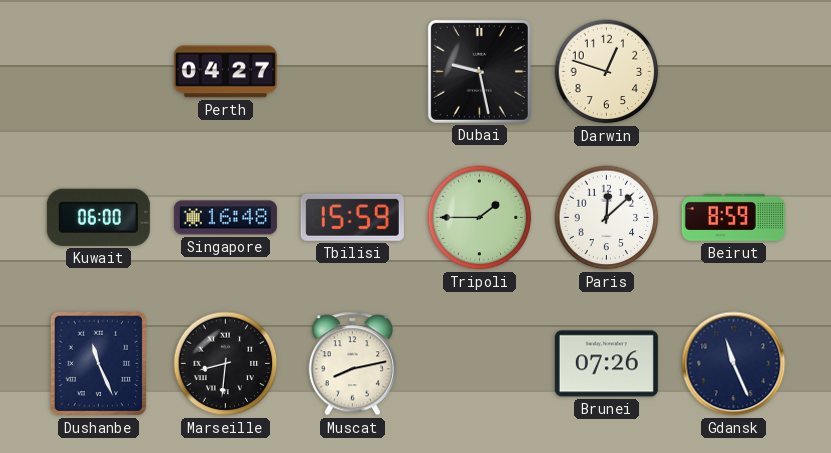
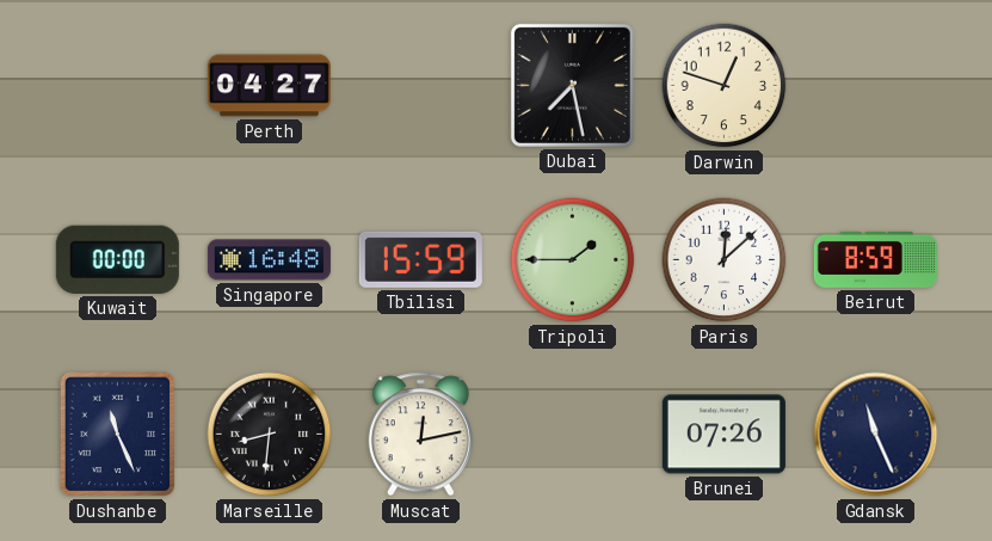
Dubai: 9:28 -> 7:28 (572, 85)
Kuwait: 06:00 -> 00:00 (117, 259)
Muscat: 8:13 -> 12:13 (420, 435)
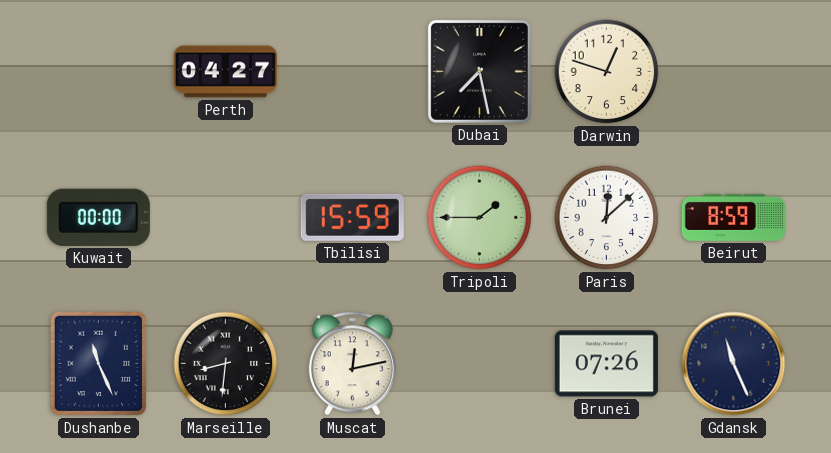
Singapore: 16:48 -> none (269, 260)
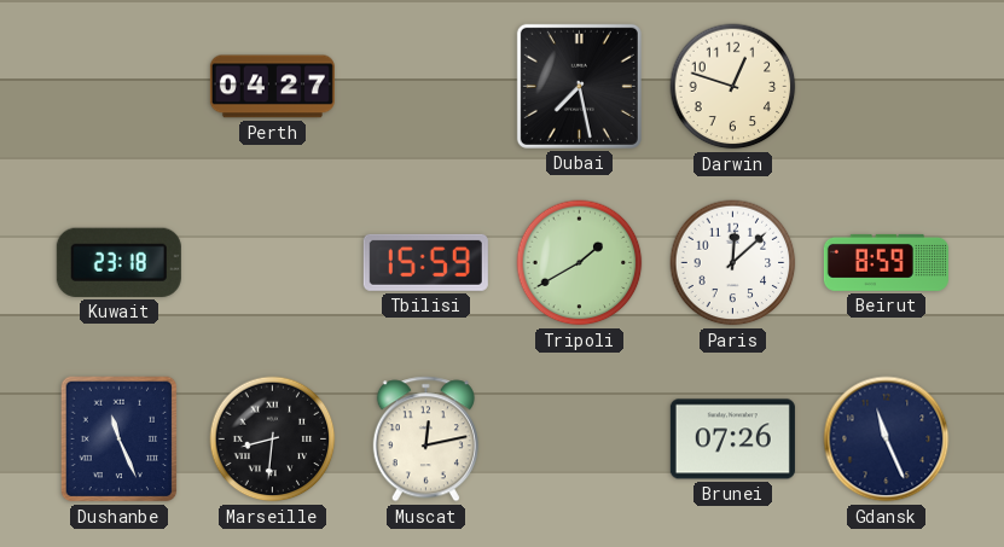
Kuwait: 00:00 -> 23:18 (118, 262)
Tripoli: 1:45 -> 1:40 (580, 263)
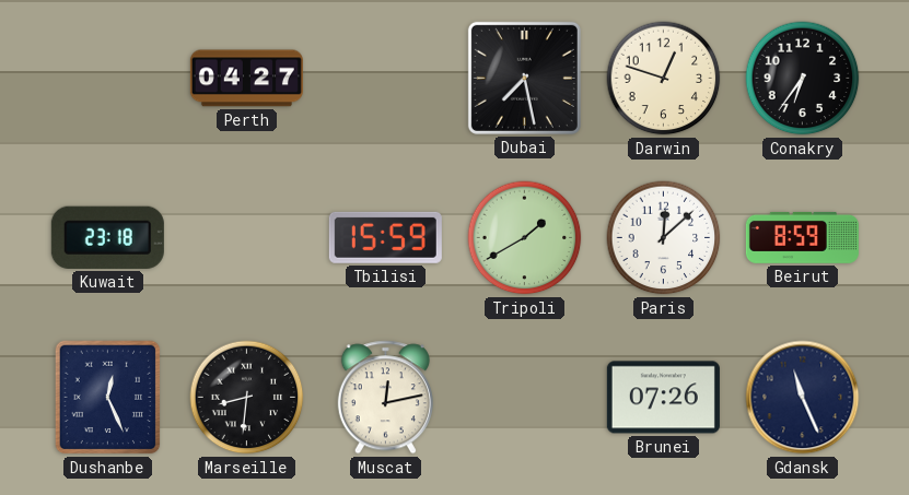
Conakry: none -> 6:36 (803, 79)
Dushanbe: 11:26 -> 12:26 (108, 398)
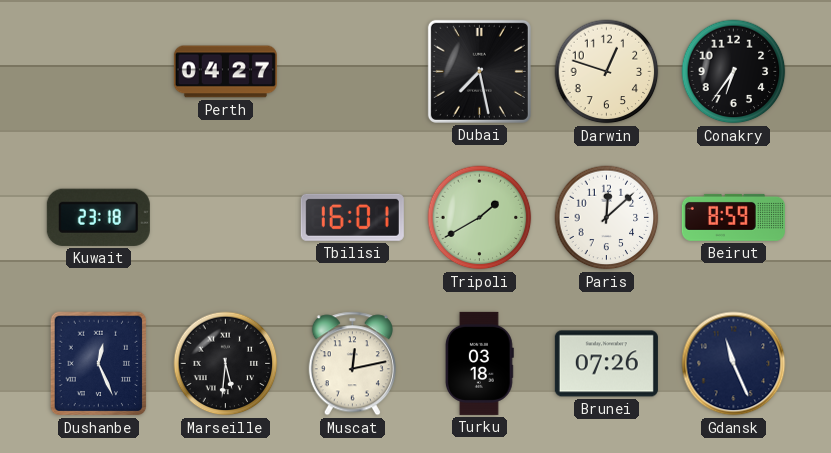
Tbilisi: 15:59 -> 16:01 (352, 217)
Marseille: 8:31 -> 5:31 (226, 364)
Turku: none -> 03:18 (479, 363)
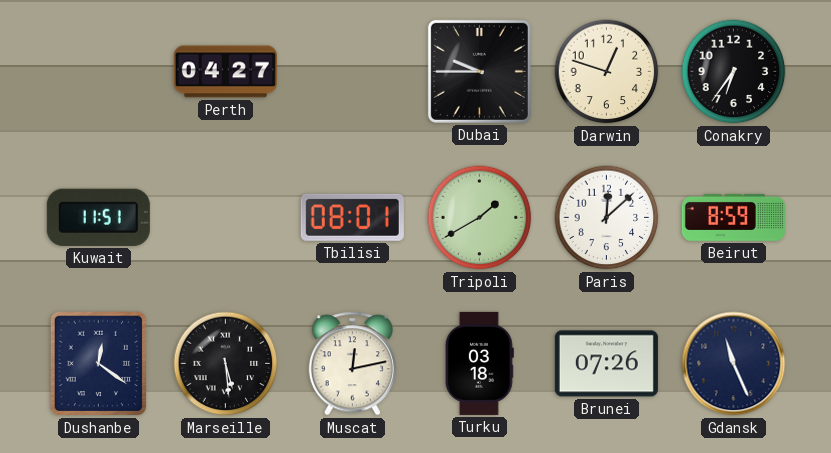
Dubai: 7:28 -> 9:45 (479, 71)
Kuwait: 23:18 -> 11:51 (98, 217)
Tbilisi: 16:01 -> 08:01 (352, 217)
Dushanbe: 12:26 -> 12:21 (99, 364)
Marseille: 5:31 -> 5:29 (226, 364)
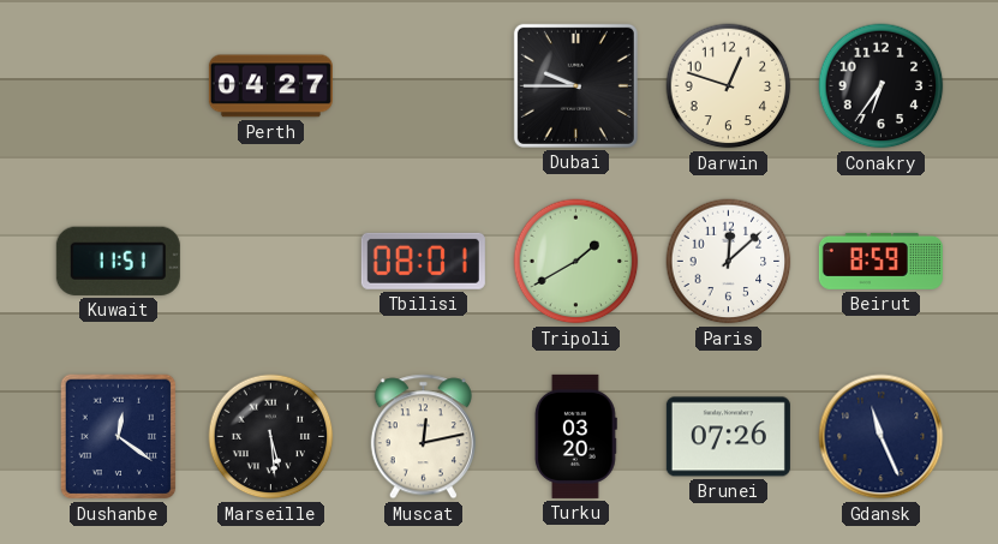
Turku: 03:18 -> 03:20 (575, 436)
